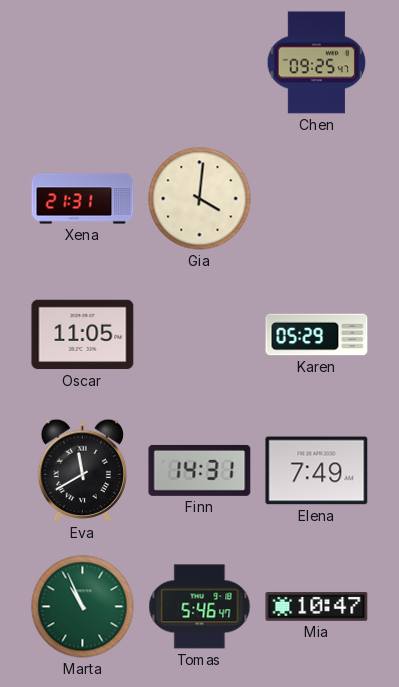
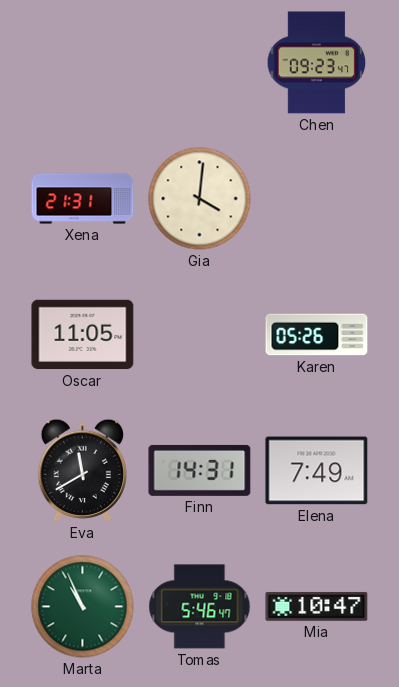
Chen: 09:25 -> 09:23 (317, 63)
Karen: 05:29 -> 05:26 (317, 335)
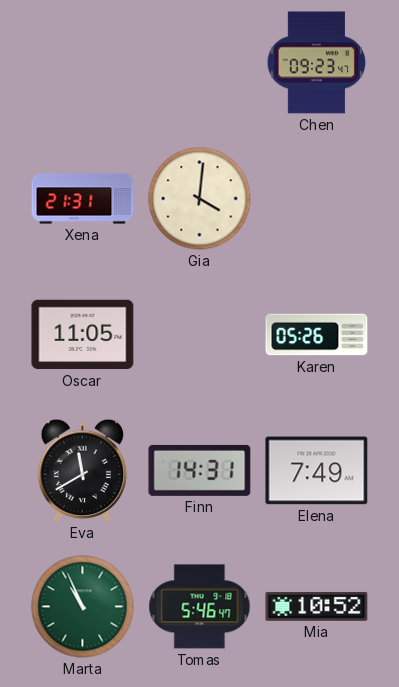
Mia: 10:47 -> 10:52 (317, 606)
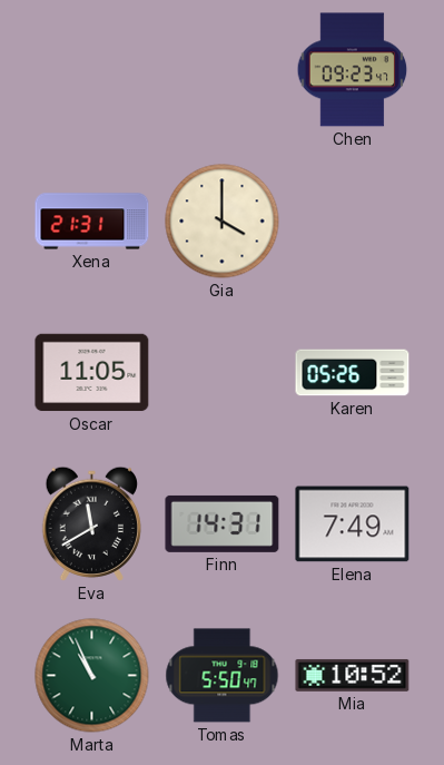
Gia: 4:01 -> 4:00 (223, 222)
Tomas: 5:46 -> 5:50 (223, 676)
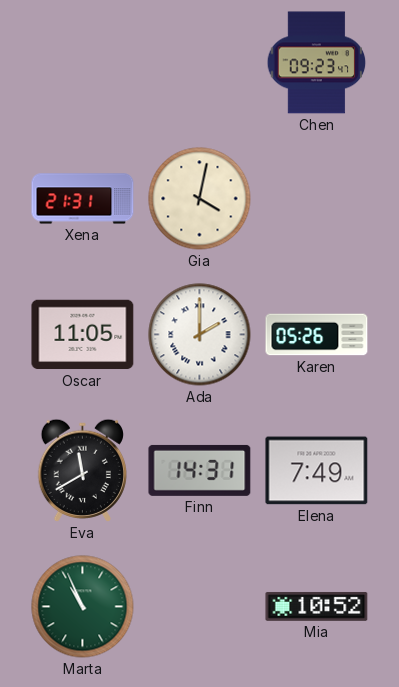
Gia: 4:00 -> 4:02 (200, 199)
Ada: none -> 2:00 (200, 335)
Tomas: 5:50 -> none (223, 676)
